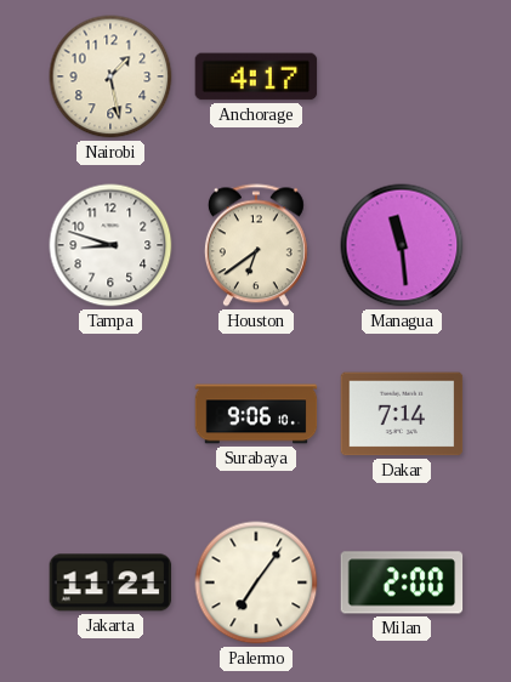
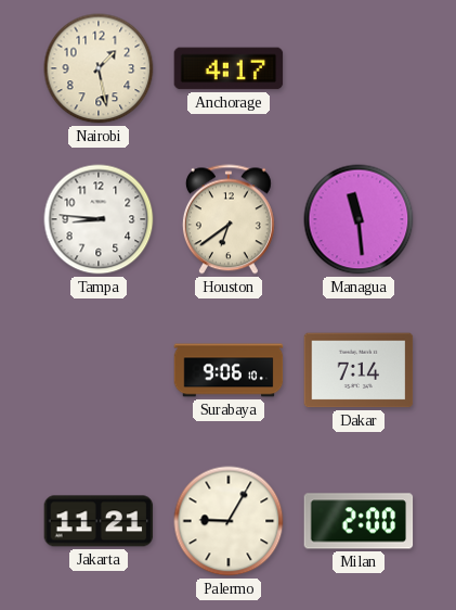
Tampa: 8:48 -> 8:46 (99, 219)
Palermo: 7:06 -> 9:05 (229, 521)
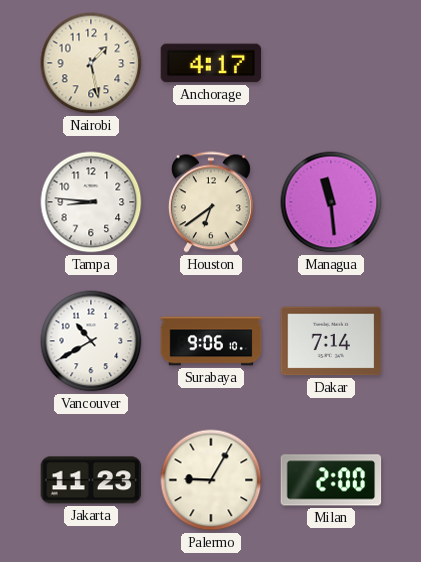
Vancouver: none -> 10:40 (91, 341)
Jakarta: 11:21 -> 11:23 (91, 480)
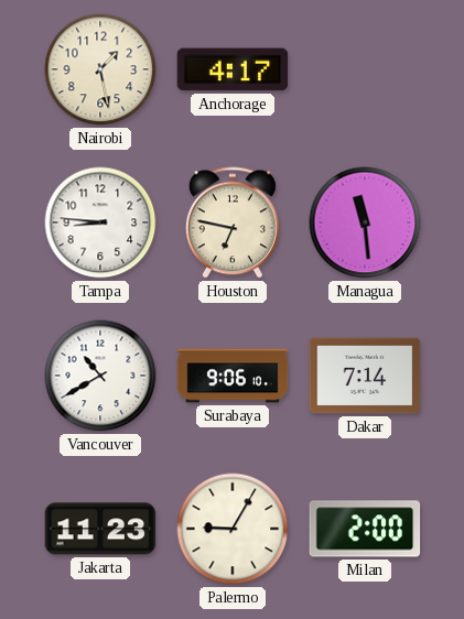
Houston: 6:39 -> 6:47 (233, 222)
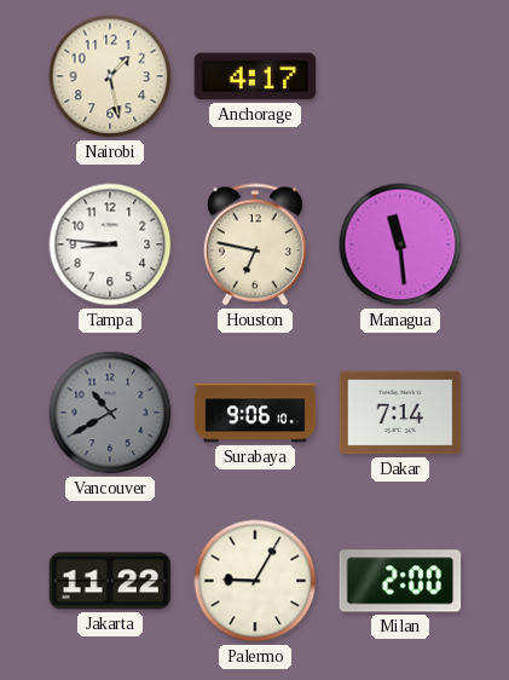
Vancouver dial: white -> grey (110, 413)
Jakarta: 11:23 -> 11:22 (110, 581)
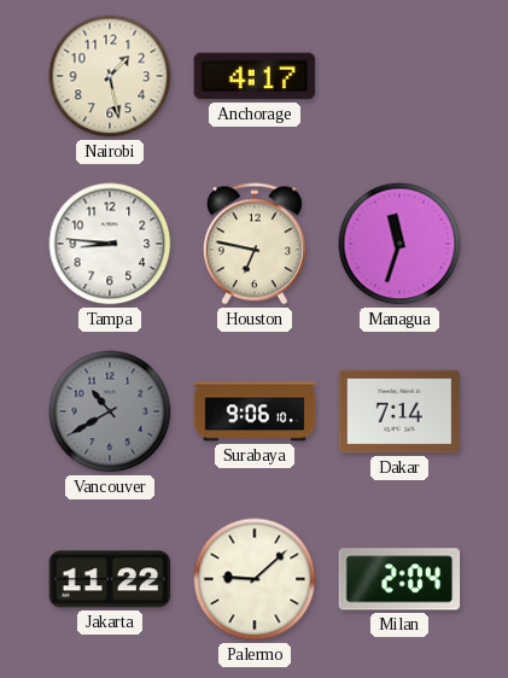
Managua: 11:29 -> 11:33 (399, 244)
Palermo: 9:05 -> 9:08 (255, 579)
Milan: 2:00 -> 2:04 (399, 579)
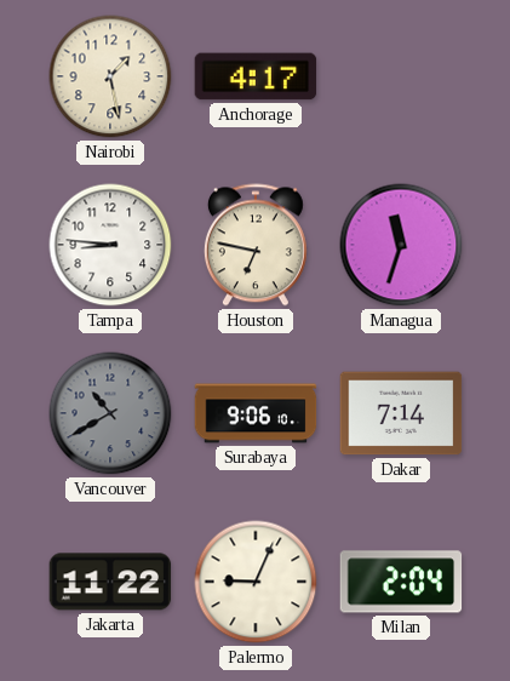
Palermo: 9:08 -> 9:04 (256, 582)
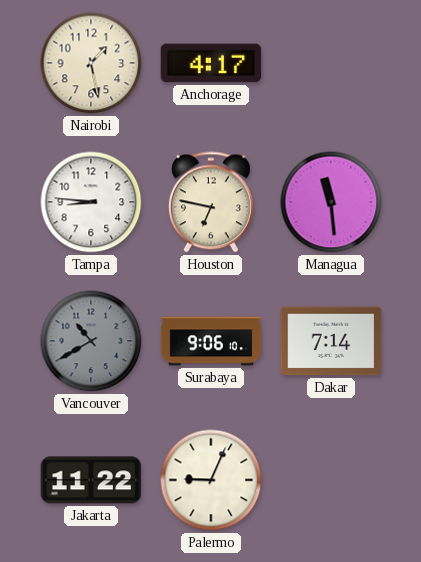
Managua: 11:33 -> 11:29 (331, 202)
Milan: 2:04 -> none (401, 582)
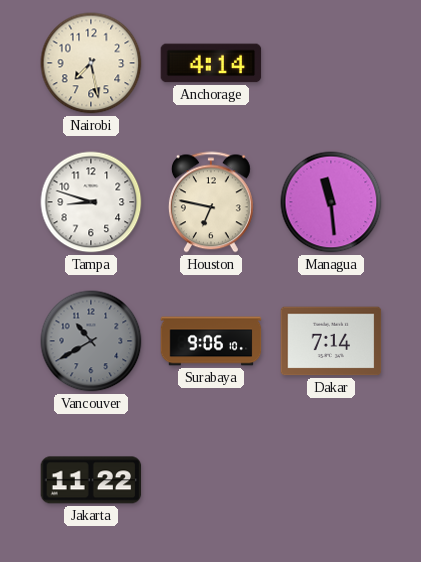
Nairobi: 1:28 -> 7:28 (91, 63)
Anchorage: 4:17 -> 4:14 (211, 63)
Tampa: 8:46 -> 8:48 (91, 202)
Palermo: 9:04 -> none (211, 480)
